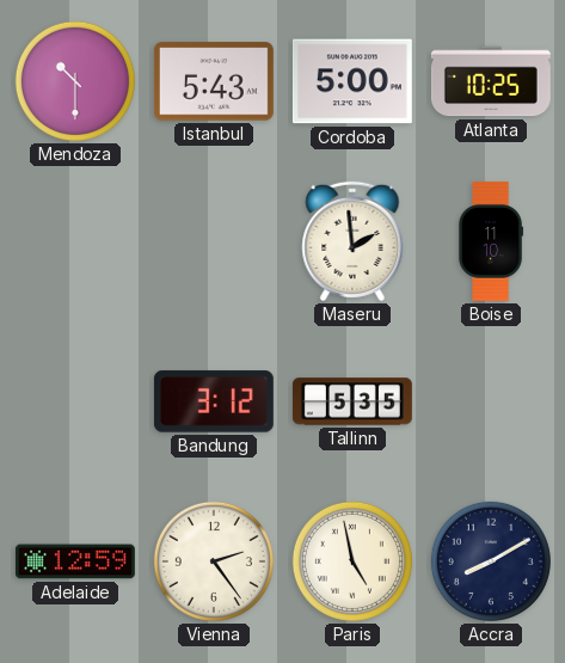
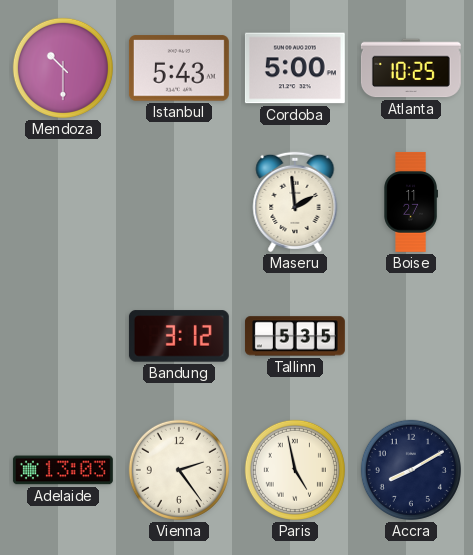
Boise: 11:10 -> 11:27 (410, 202)
Adelaide: 12:59 -> 13:03 (63, 470)
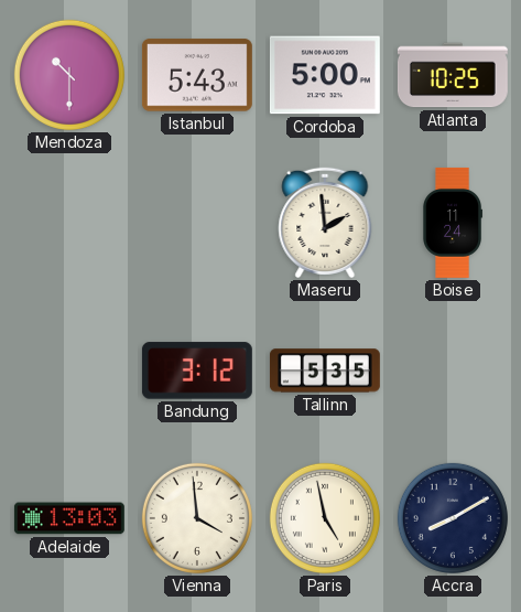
Boise: 11:27 -> 11:24 (452, 223)
Vienna: 2:24 -> 3:59 (197, 518)
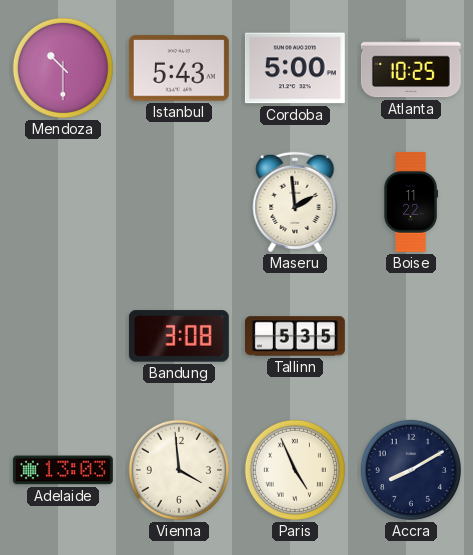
Boise: 11:24 -> 11:22 (410, 202)
Bandung: 3:12 -> 3:08 (179, 336)
Paris: 4:58 -> 4:56 (295, 470)
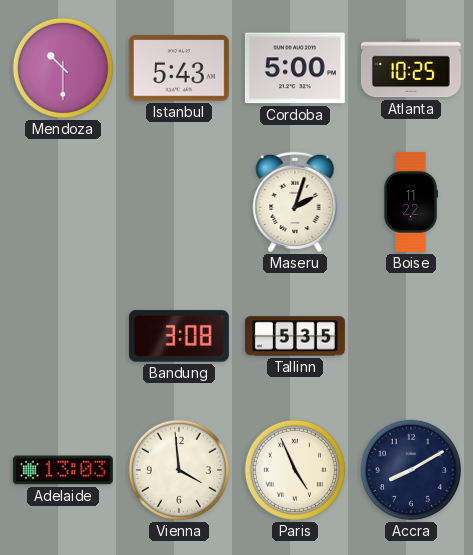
Maseru: 1:59 -> 2:03 (295, 202)
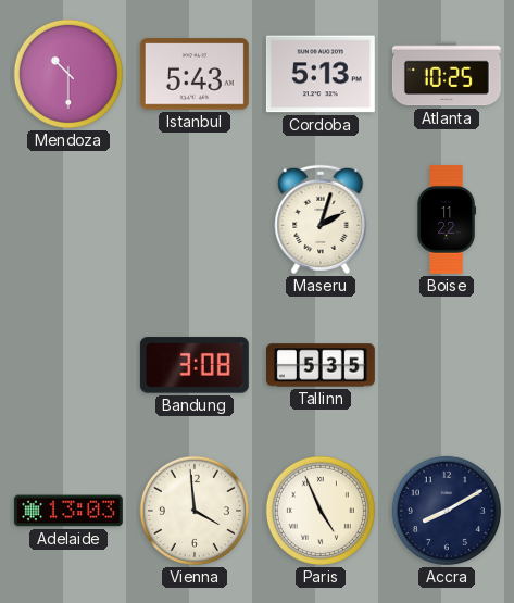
Cordoba: 5:00 -> 5:13 (321, 74)
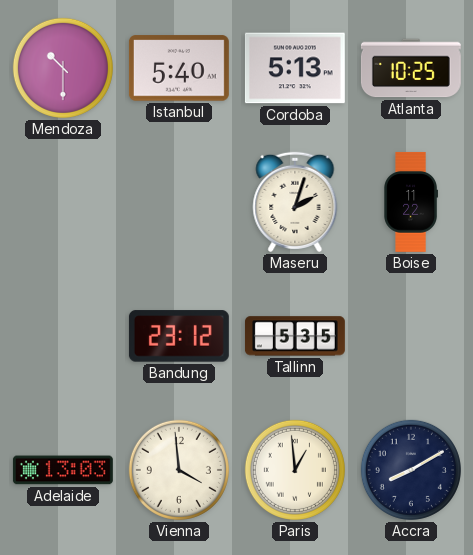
Istanbul: 5:43 -> 5:40 (179, 68)
Bandung: 3:08 -> 23:12 (179, 336)
Paris: 4:56 -> 12:59 (295, 470)
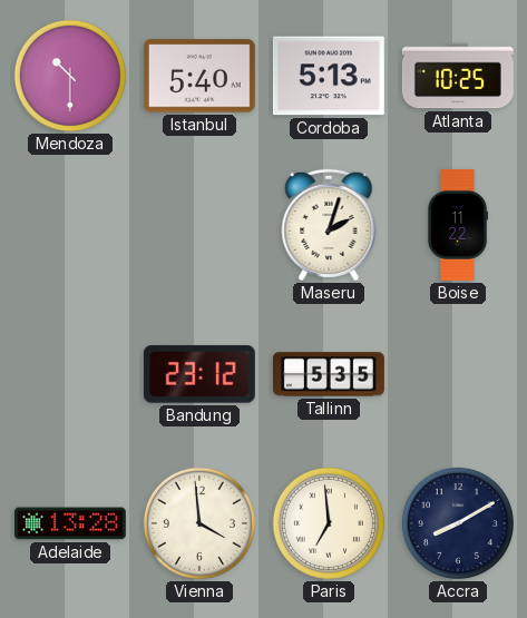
Adelaide: 13:03 -> 13:28 (70, 523)
Paris: 12:59 -> 6:59 (329, 523)
